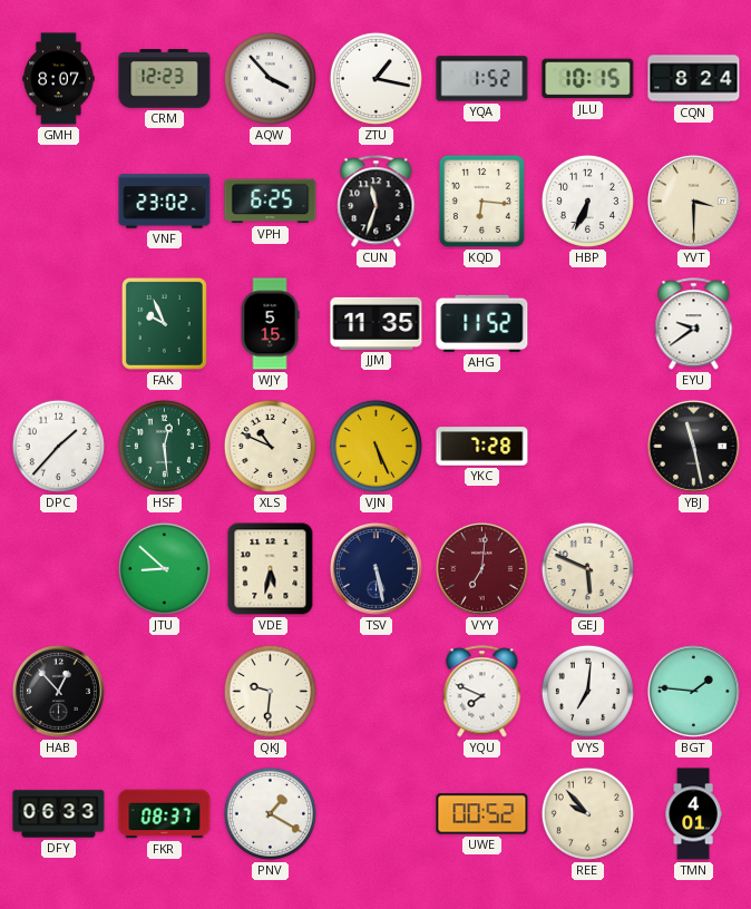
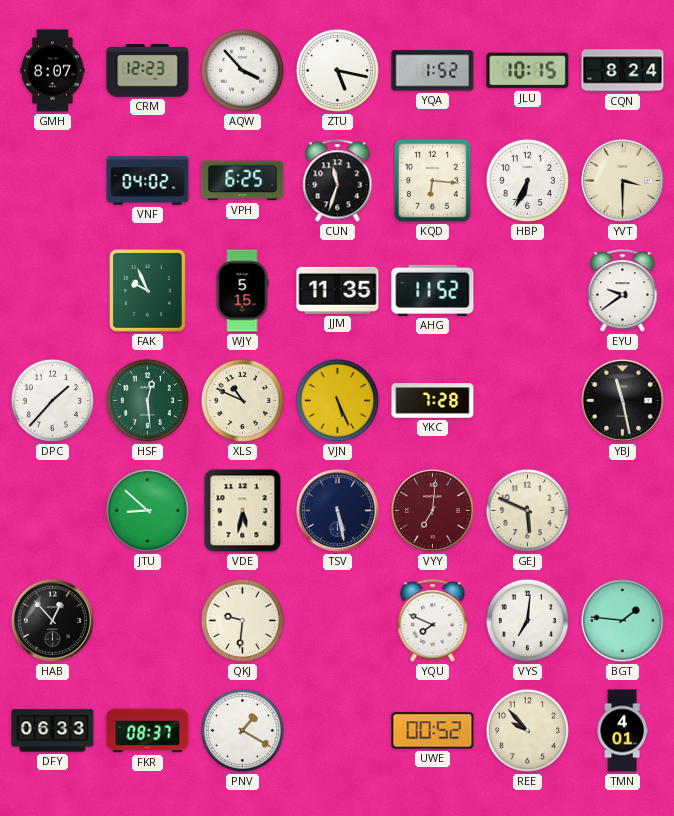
ZTU: 1:17 -> 5:17 (337, 70)
VNF: 23:02 -> 04:02 (148, 181)
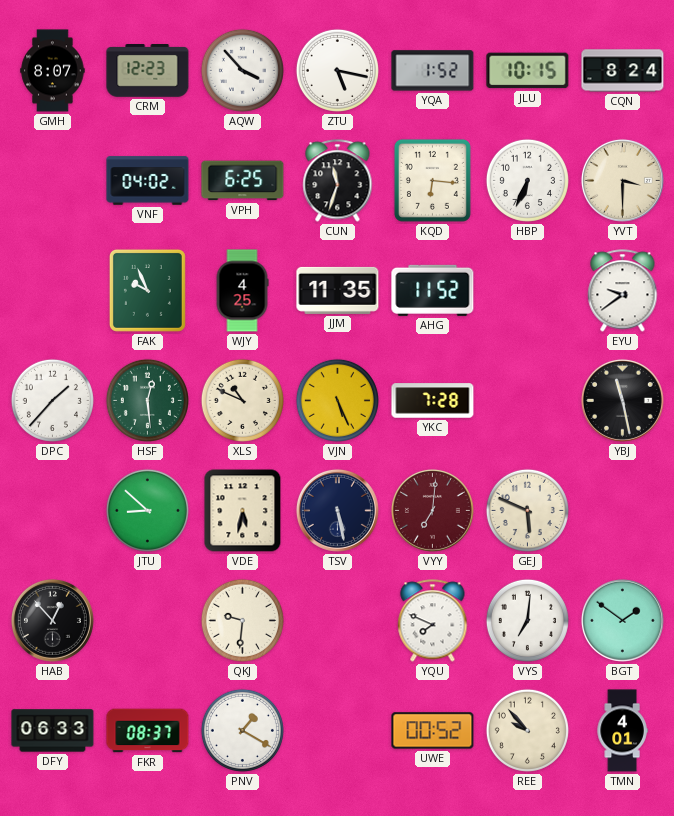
WJY: 5:15 -> 4:25 (242, 291)
BGT: 1:46 -> 1:51 (622, 620)
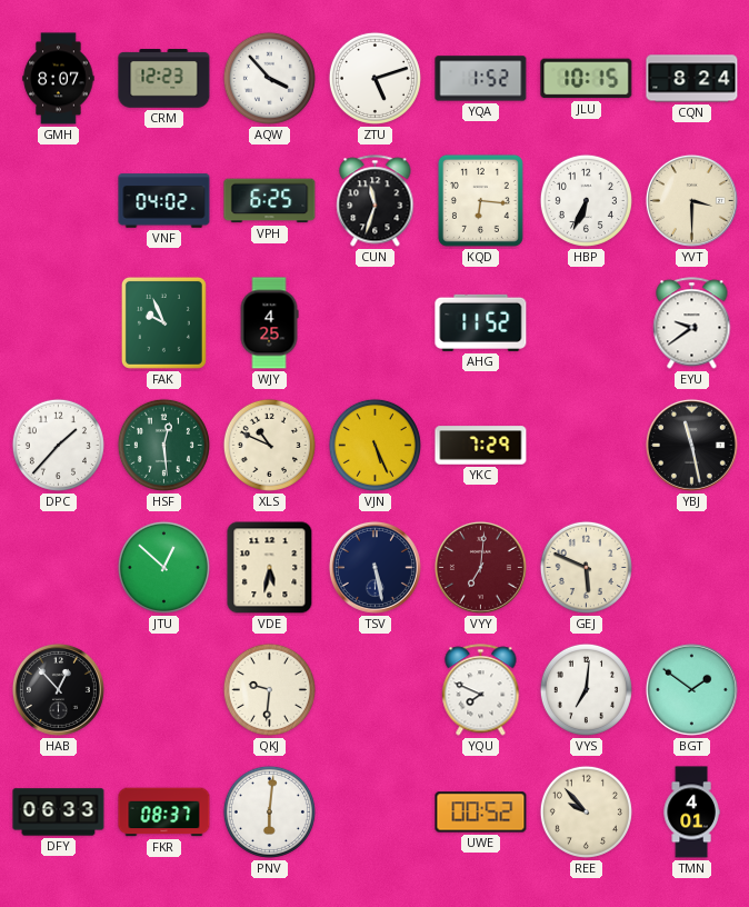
ZTU: 5:17 -> 5:12 (374, 78)
JJM: 11:35 -> none (338, 290)
YKC: 7:28 -> 7:29 (481, 446)
JTU: 8:52 -> 12:52 (163, 567)
PNV: 1:20 -> 6:01 (269, 811)
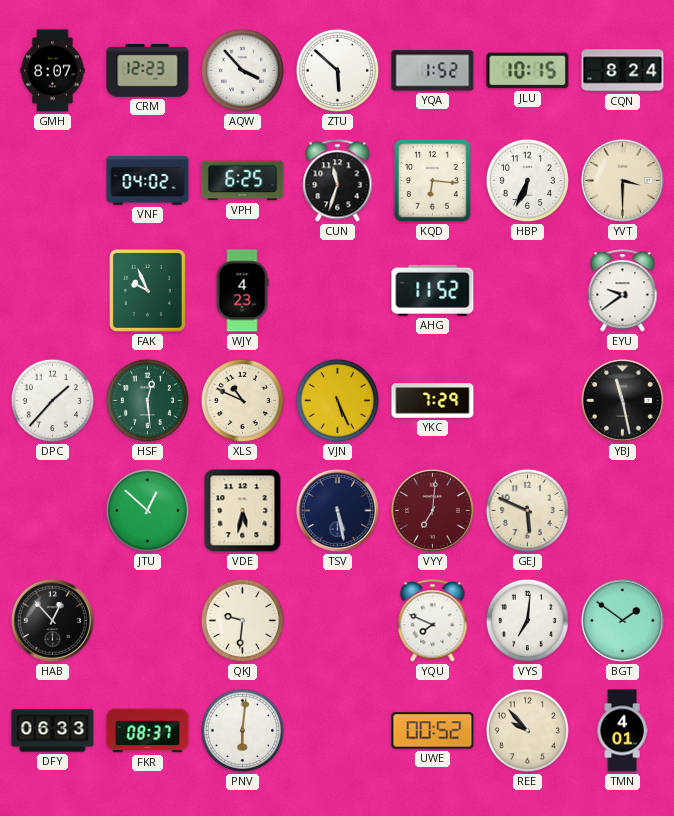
ZTU: 5:12 -> 5:52 (337, 70)
WJY: 4:25 -> 4:23 (242, 291)
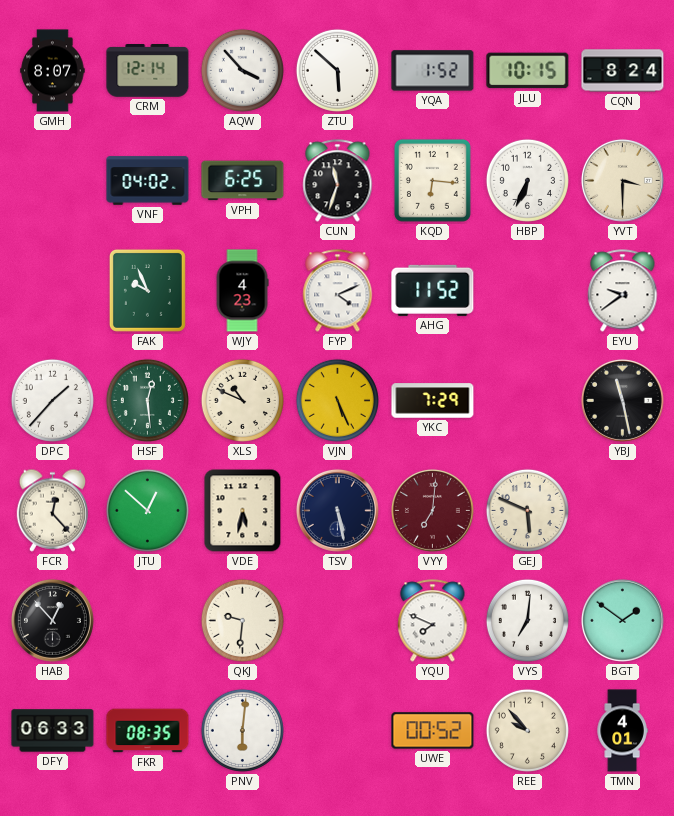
CRM: 12:23 -> 12:14 (148, 71)
FYP: none -> 4:11 (338, 291)
FCR: none -> 12:23 (53, 510)
FKR: 08:37 -> 08:35 (148, 731)
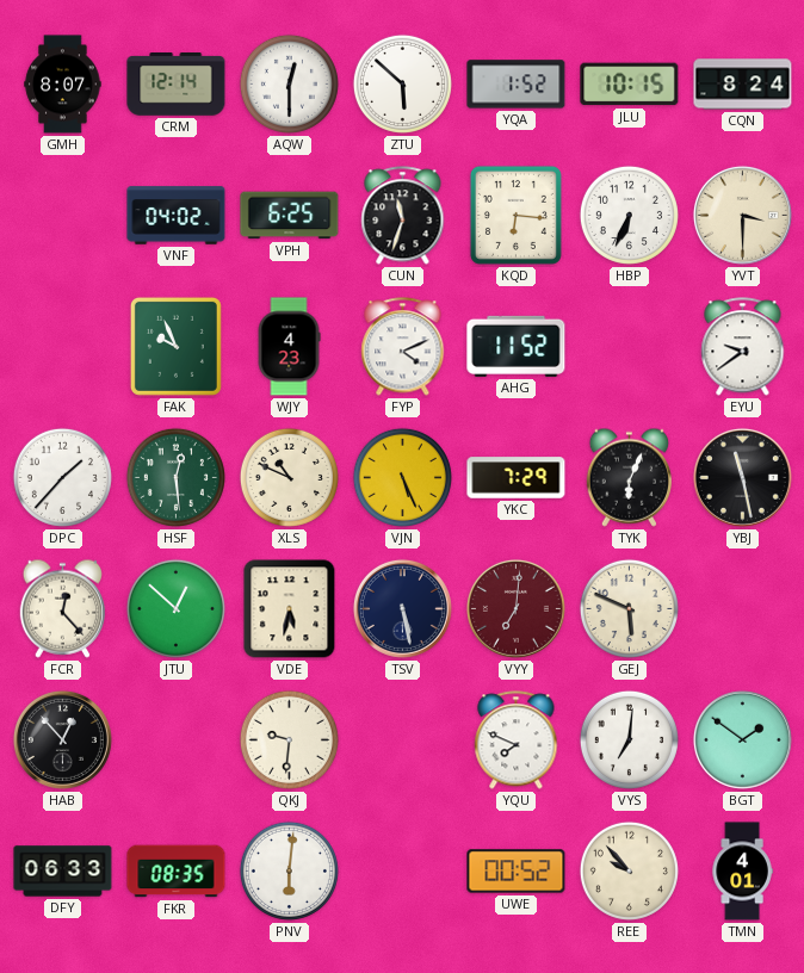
AQW: 3:53 -> 12:30 (289, 83)
TYK: none -> 6:04 (630, 477)
